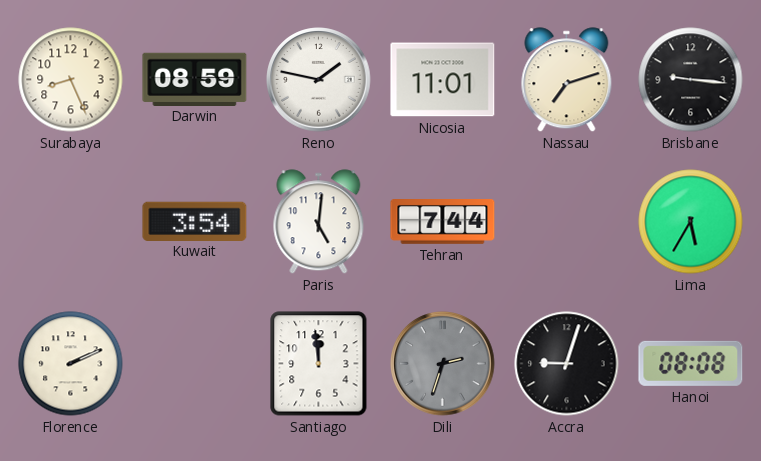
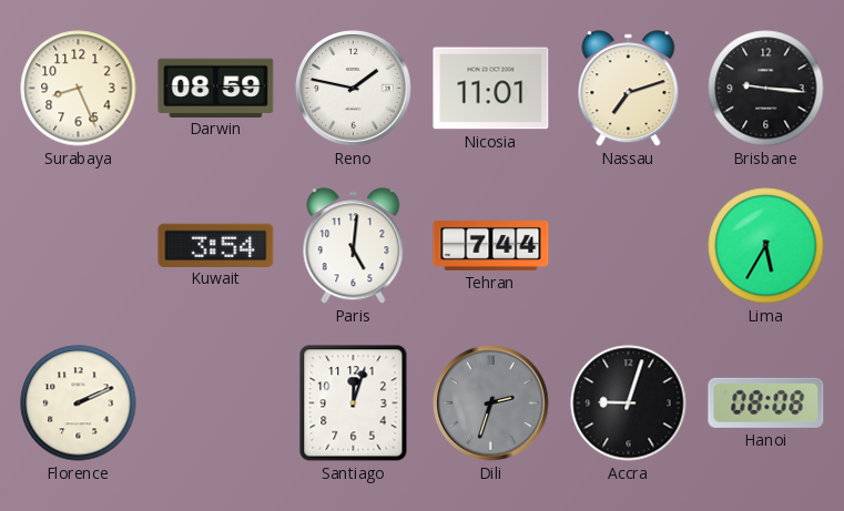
Santiago: 11:59 -> 12:03 (354, 403)
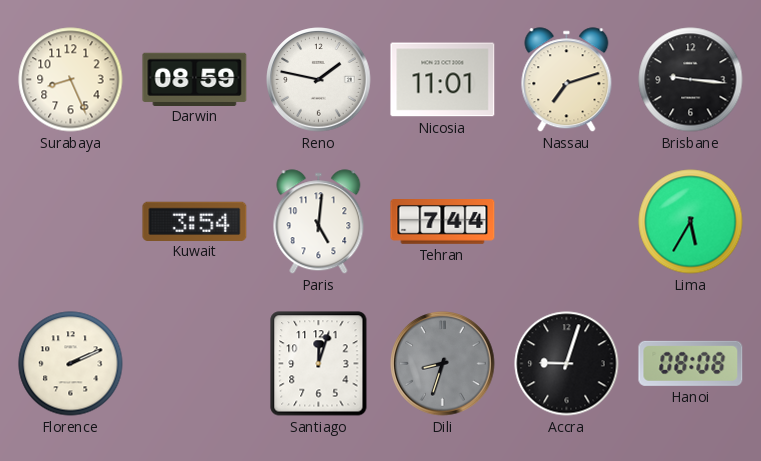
Dili: 2:33 -> 8:33 (443, 364)
